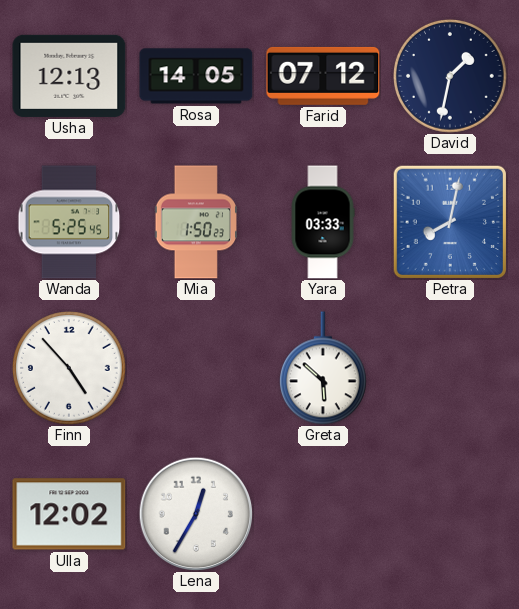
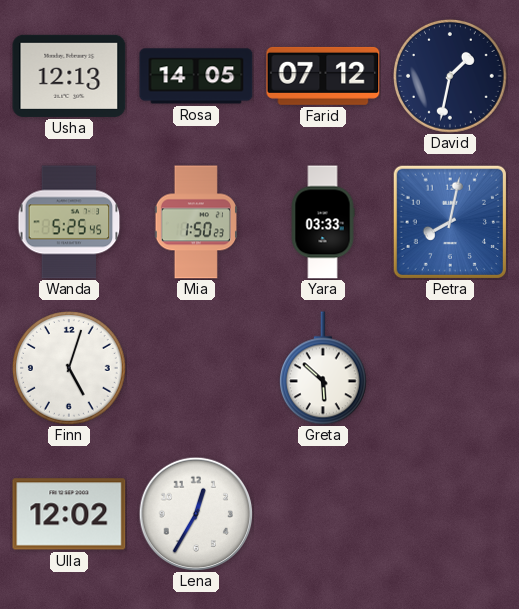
Finn: 4:53 -> 5:03 (70, 369)
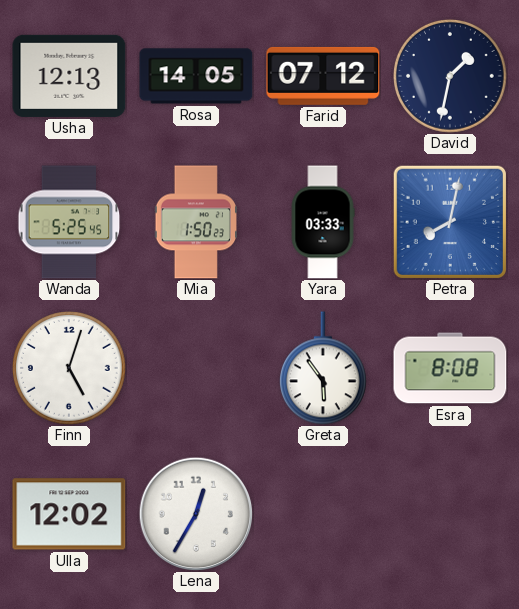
Greta: 5:52 -> 5:54 (323, 368)
Esra: none -> 8:08 (450, 368)
